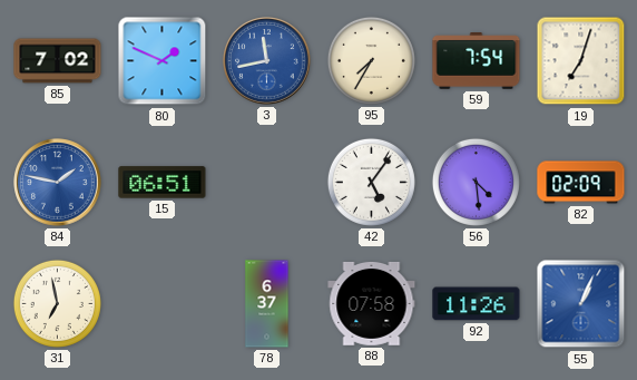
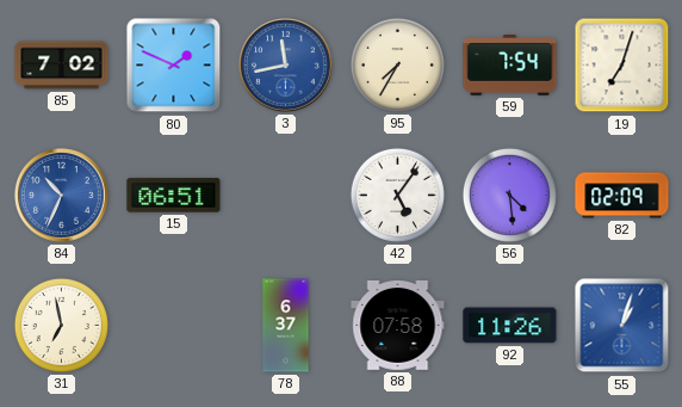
84: 1:47 -> 10:34 (62, 196)
55: 1:04 -> 1:03 (622, 326)
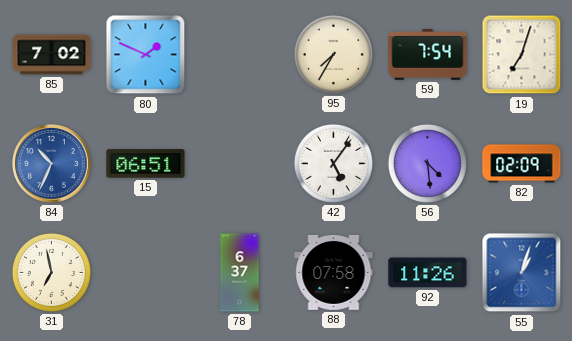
3: 11:43 -> none (286, 66)
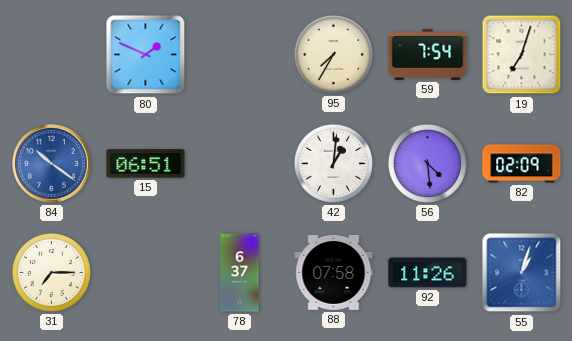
85: 7:02 -> none (52, 55)
84: 10:34 -> 10:21 (52, 164)
42: 5:06 -> 1:01 (333, 163)
31: 6:58 -> 7:15 (51, 272)
